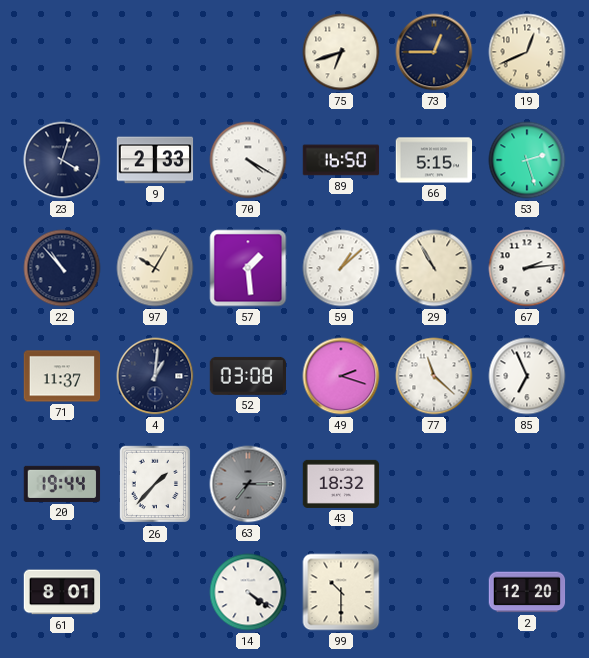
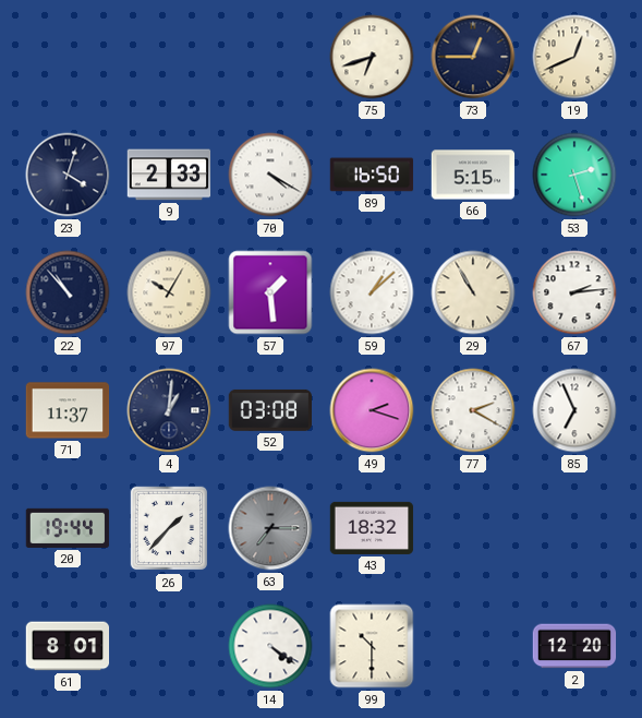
77: 11:22 -> 2:20 (473, 410)
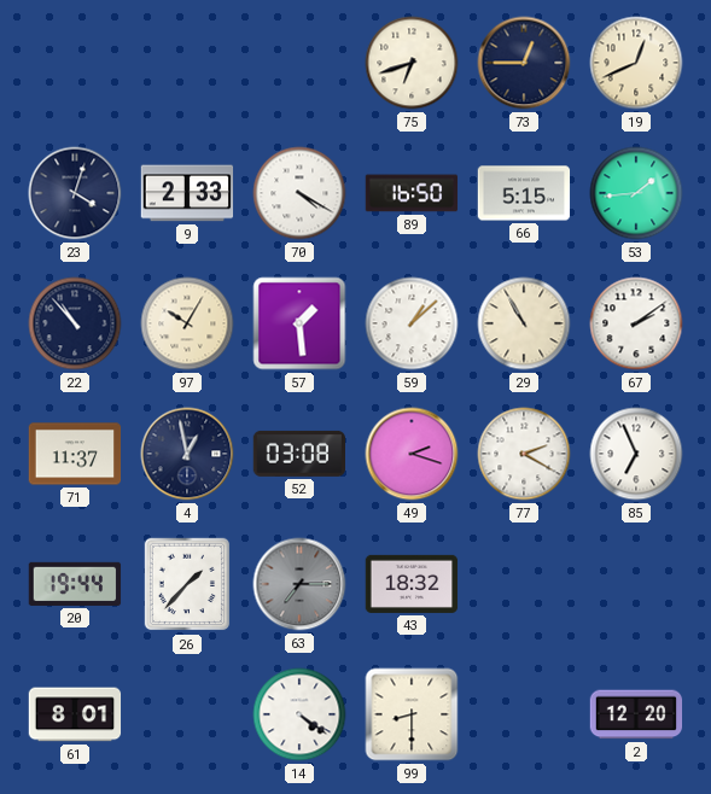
53: 2:27 -> 1:44 (636, 193)
67: 2:14 -> 2:09 (636, 323)
4: 1:01 -> 12:58 (187, 454)
99: 10:30 -> 8:30 (412, 714)
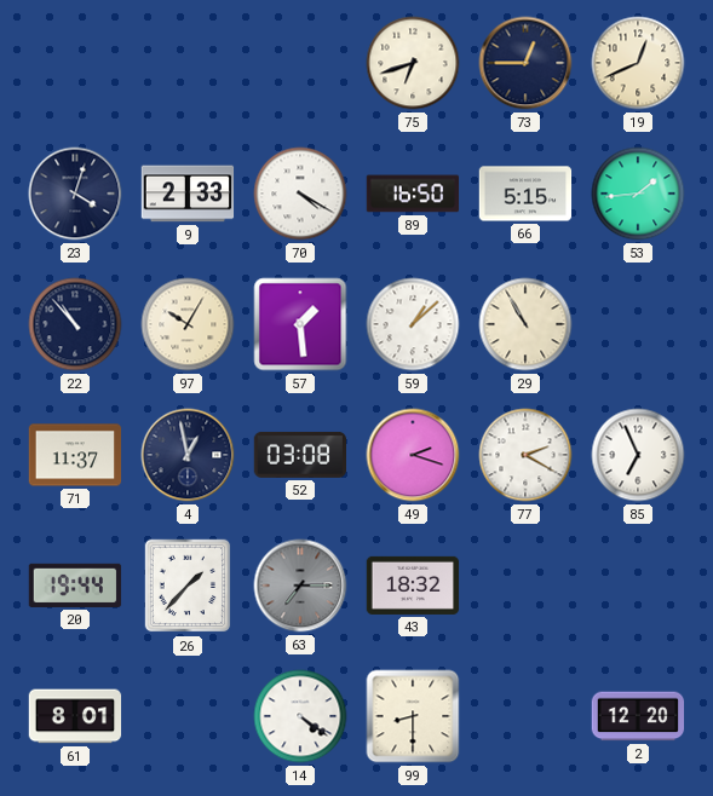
67: 2:09 -> none (636, 323)
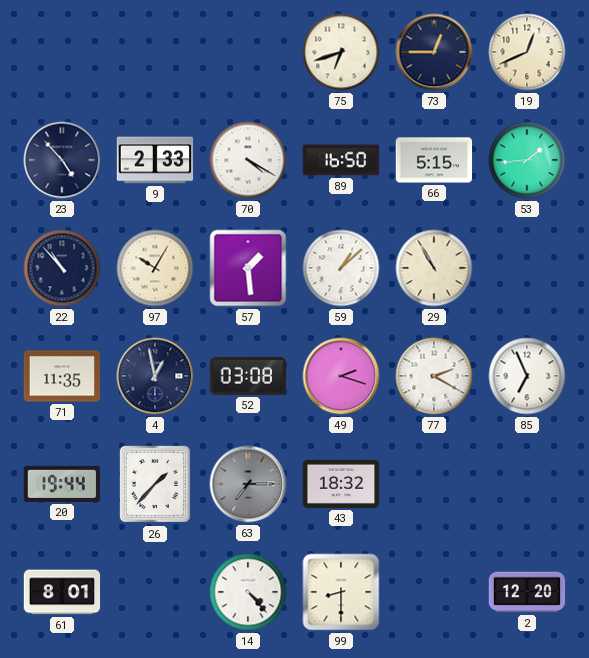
23: 4:03 -> 4:53 (62, 160)
71: 11:37 -> 11:35 (62, 376)
14: 4:21 -> 4:23 (248, 592)
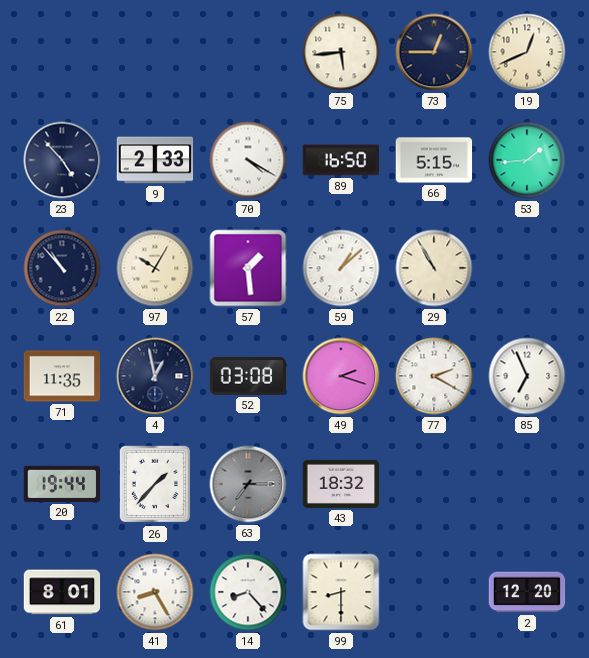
75: 6:42 -> 5:44 (341, 52)
41: none -> 8:25 (155, 592)
14: 4:23 -> 8:23 (248, 592)
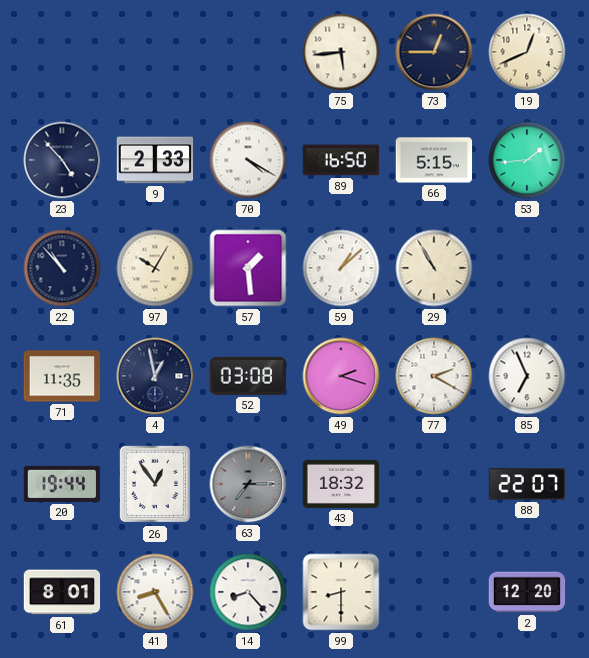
26: 1:37 -> 12:54 (155, 484)
88: none -> 22:07 (527, 484)
